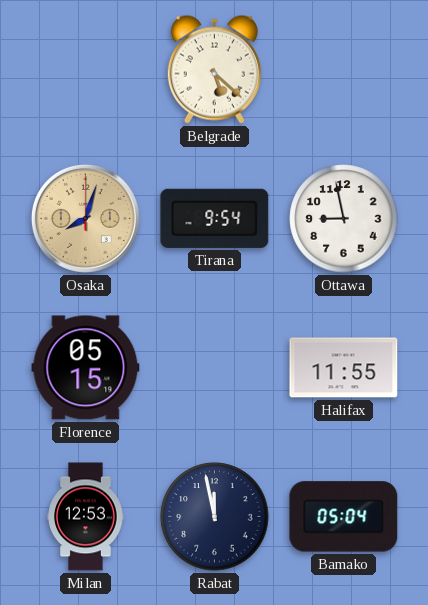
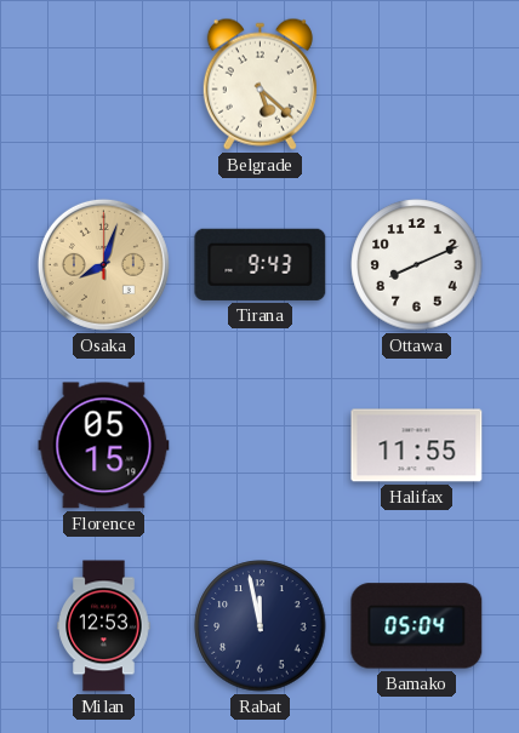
Tirana: 9:54 -> 9:43 (261, 264)
Ottawa: 8:58 -> 8:11 (417, 265)
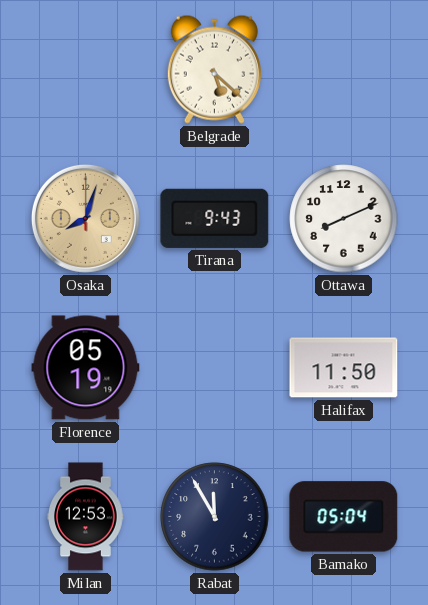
Florence: 05:15 -> 05:19 (86, 368)
Halifax: 11:55 -> 11:50 (344, 368)
Rabat: 11:58 -> 11:55 (215, 517)
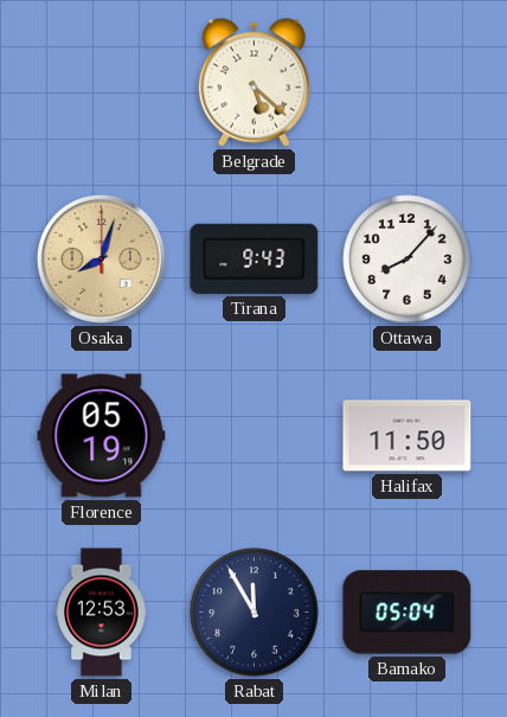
Ottawa: 8:11 -> 8:07 (407, 260)
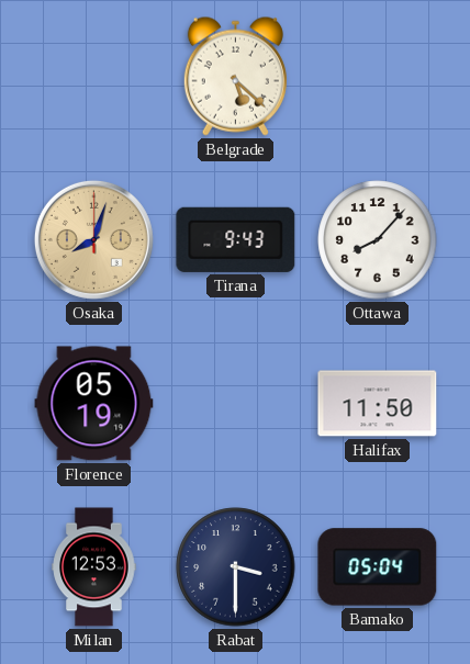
Rabat: 11:55 -> 3:30 (236, 567)
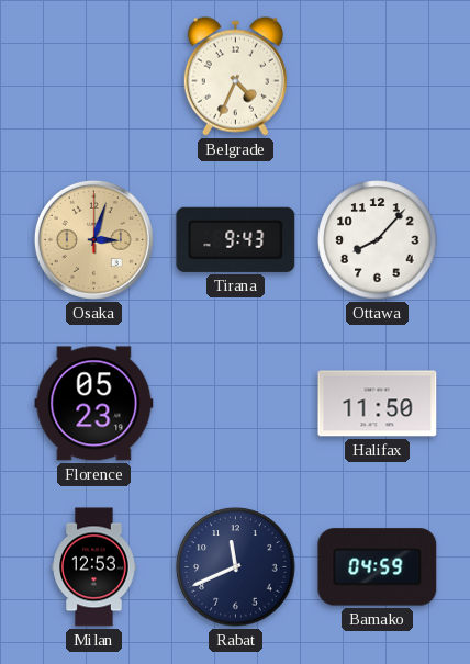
Belgrade: 5:22 -> 4:34 (235, 76)
Osaka: 8:03 -> 3:03 (93, 239)
Florence: 05:19 -> 05:23 (94, 404)
Rabat: 3:30 -> 11:41 (236, 567)
Bamako: 05:04 -> 04:59 (378, 567)
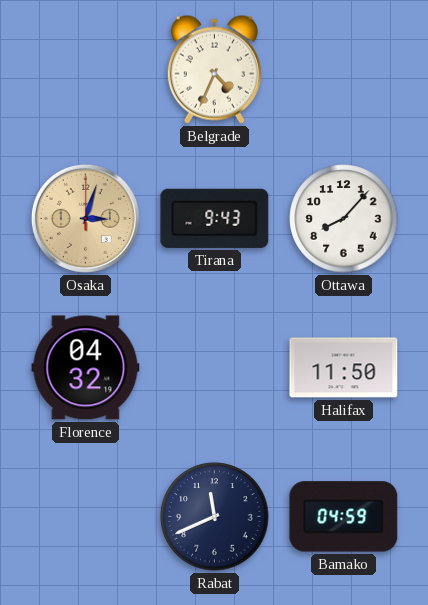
Florence: 05:23 -> 04:32 (86, 368)
Milan: 12:53 -> none (94, 567)
